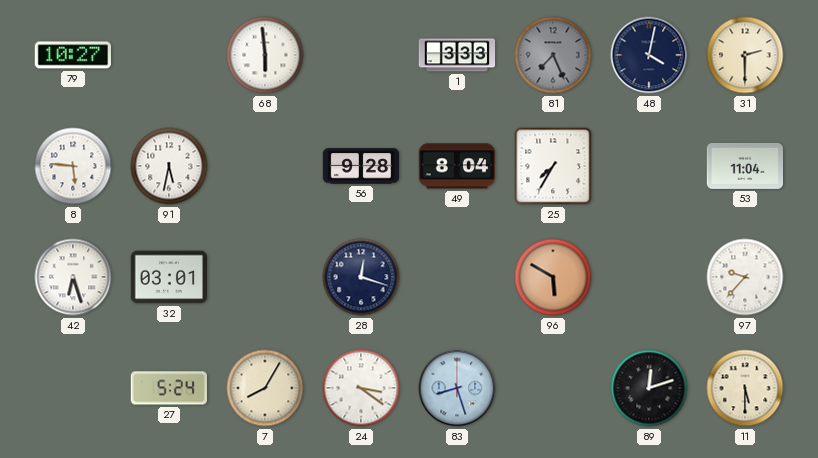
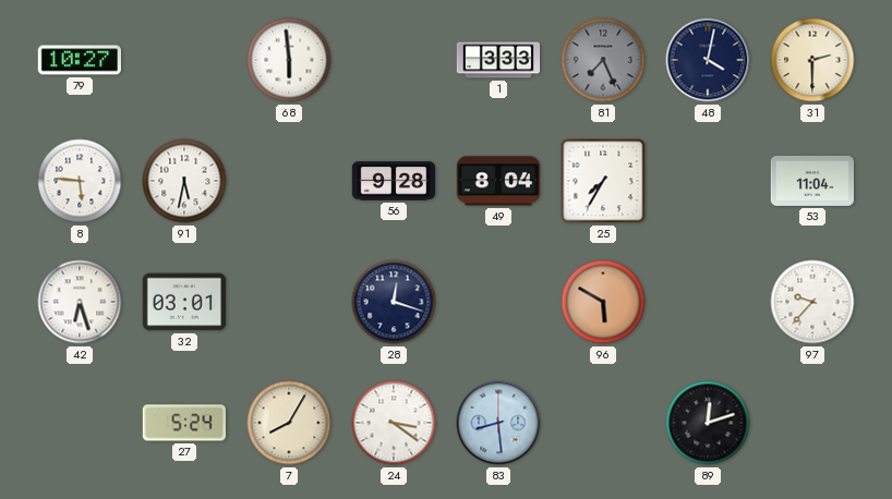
83: 8:27 -> 8:29 (498, 423)
11: 5:30 -> none (745, 388)
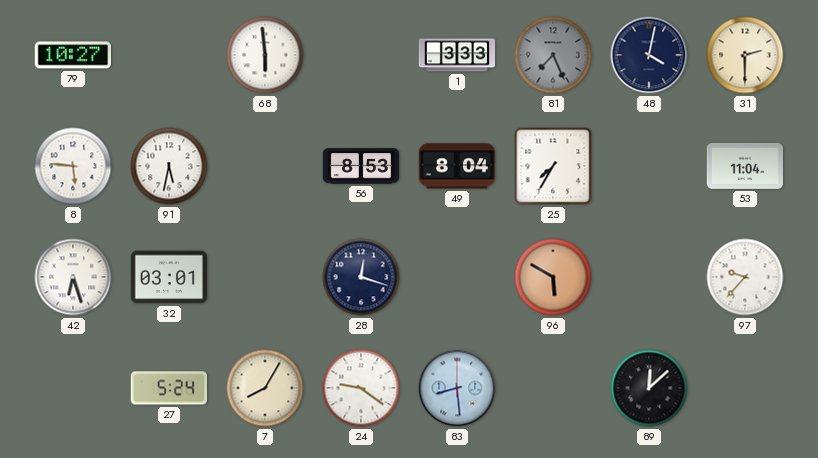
56: 9:28 -> 8:53 (361, 166)
24: 3:21 -> 9:21 (361, 388)
89: 12:12 -> 12:08 (649, 388)
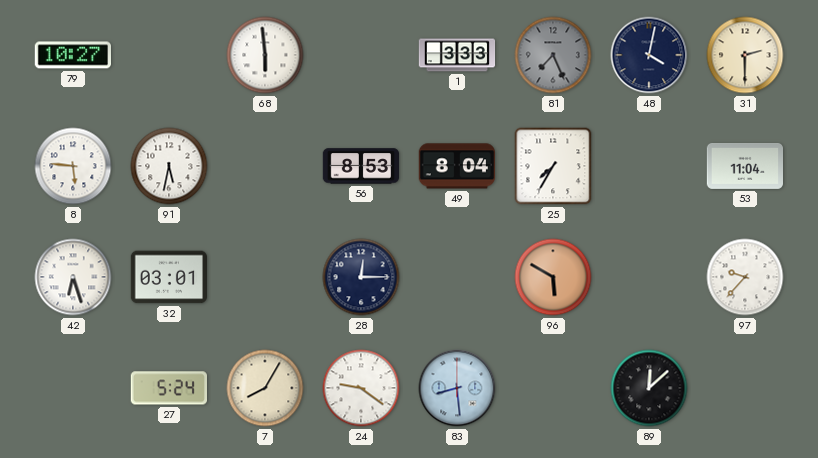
28: 12:18 -> 12:15 (361, 277)
